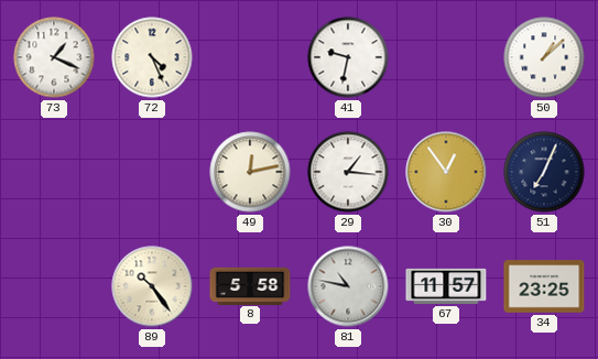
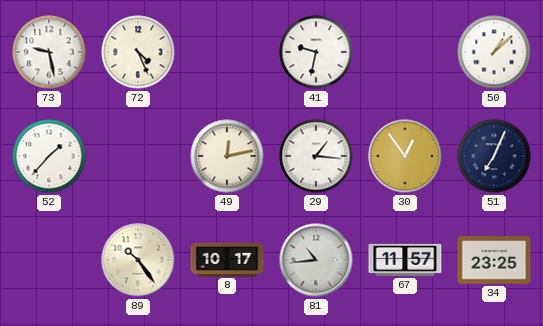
73: 1:19 -> 9:28 (49, 52)
52: none -> 1:37 (49, 156)
8: 5:58 -> 10:17 (227, 259)
81: 10:47 -> 10:44 (316, 260)
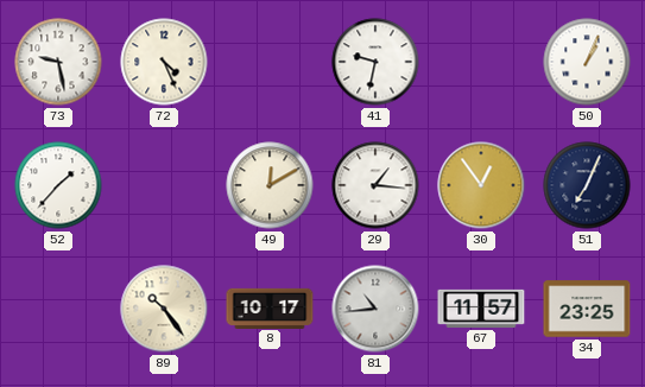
50: 1:08 -> 1:04 (587, 62)
49: 12:13 -> 12:10 (270, 185)
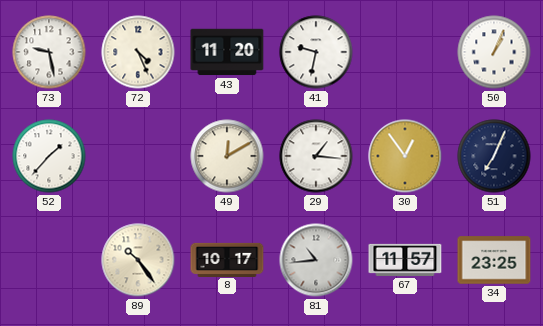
43: none -> 11:20 (227, 52)
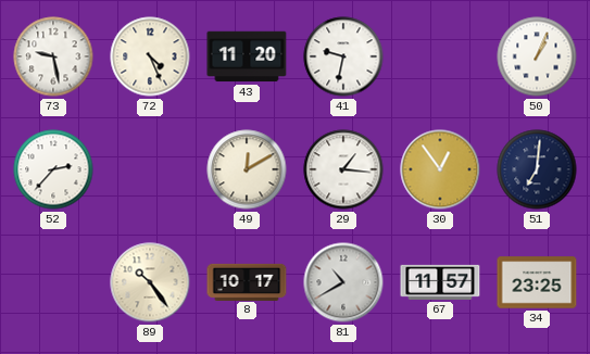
52: 1:37 -> 2:37 (53, 169)
51: 7:04 -> 7:01 (537, 169)
81: 10:44 -> 10:40 (343, 282)
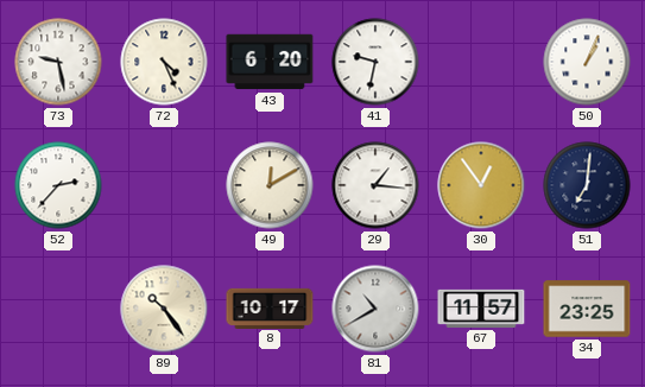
43: 11:20 -> 6:20 (270, 62)
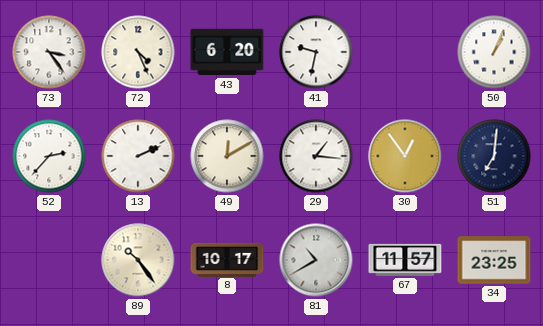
73: 9:28 -> 3:24 (49, 52)
13: none -> 2:11 (138, 156)
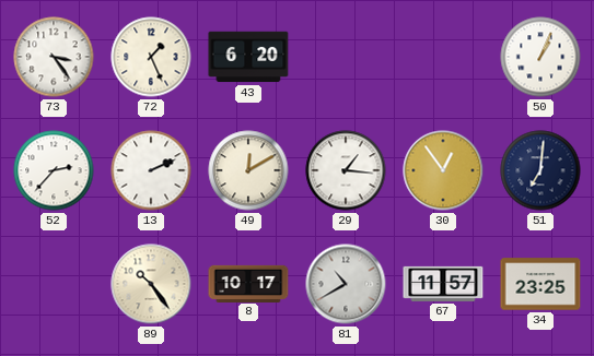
72: 4:26 -> 1:26 (151, 57)
41: 9:32 -> none (316, 52)
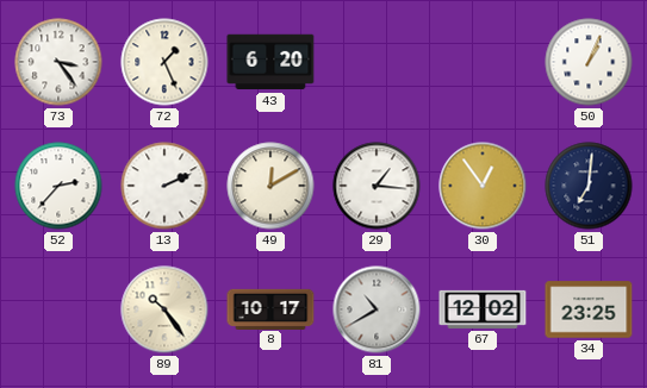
67: 11:57 -> 12:02 (483, 309)
